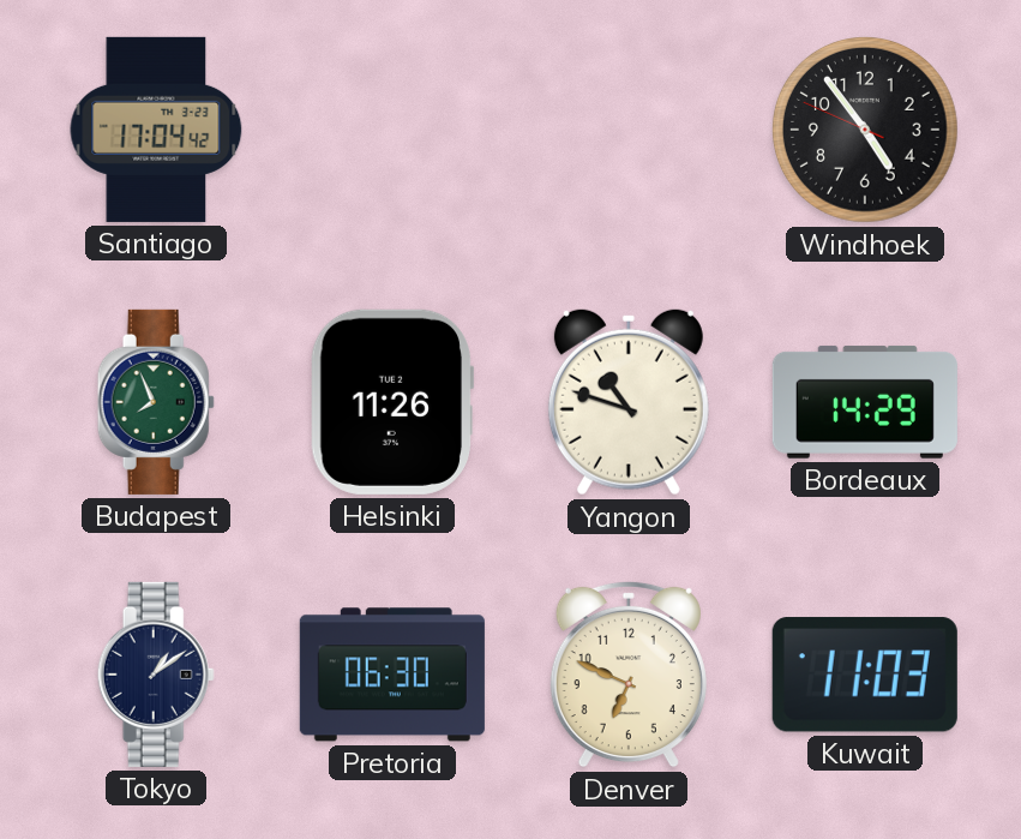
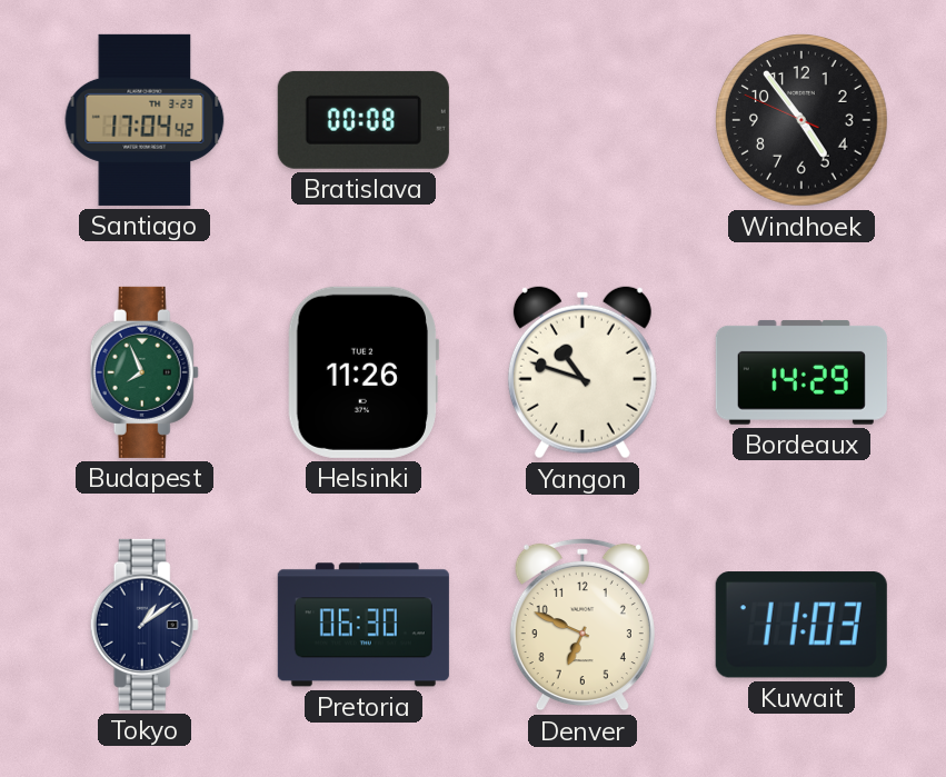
Bratislava: none -> 00:08 (364, 120)
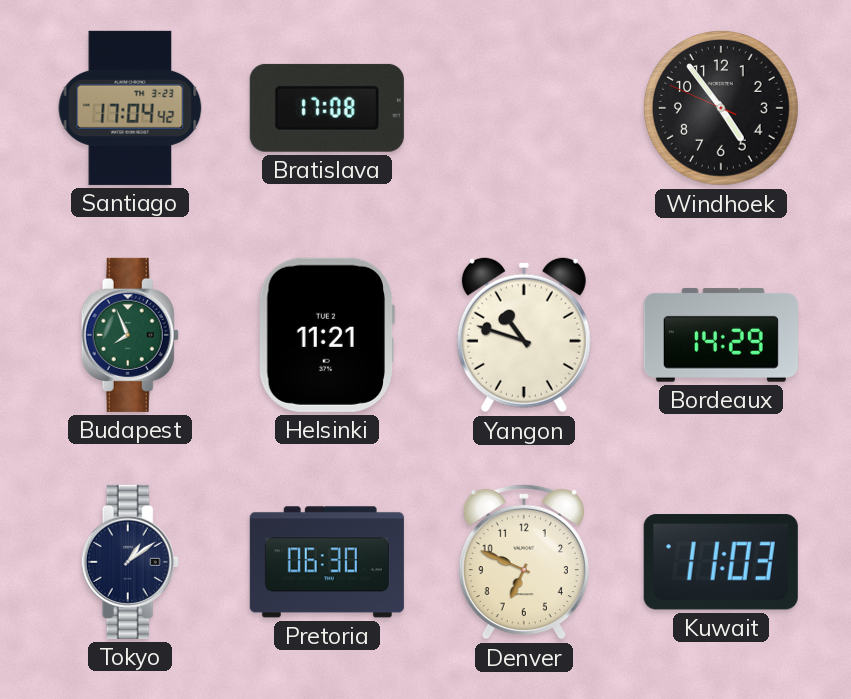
Bratislava: 00:08 -> 17:08 (327, 108)
Helsinki: 11:26 -> 11:21 (327, 335)
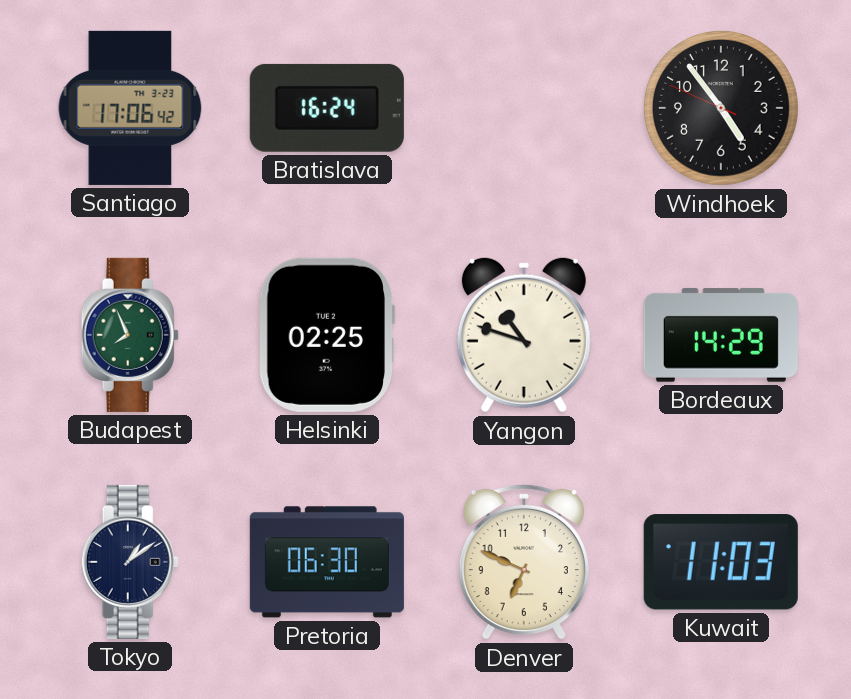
Santiago: 17:04 -> 17:06 (130, 108)
Bratislava: 17:08 -> 16:24 (327, 108)
Helsinki: 11:21 -> 02:25 (327, 335)
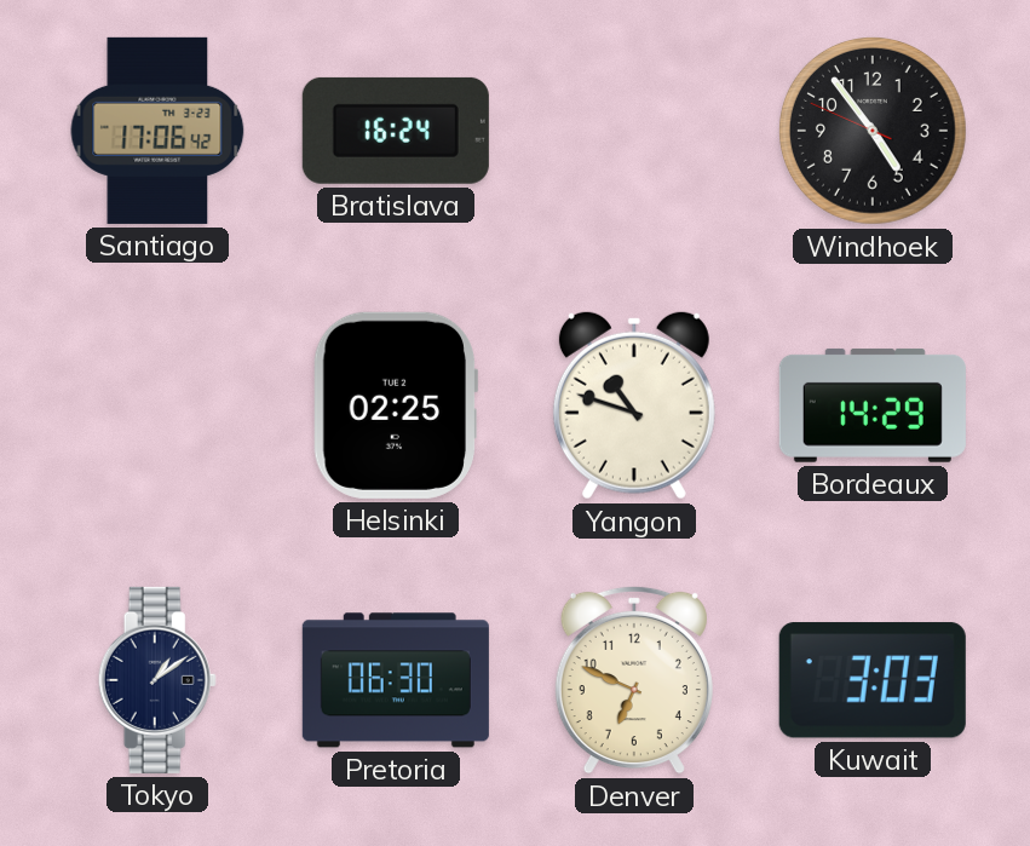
Budapest: 7:56 -> none (130, 335)
Kuwait: 11:03 -> 3:03 (873, 680)
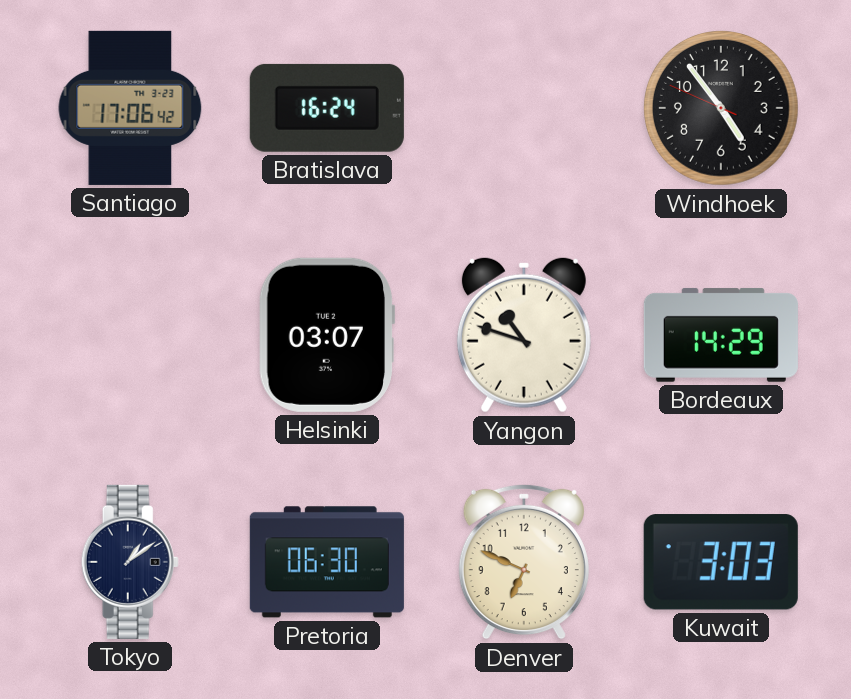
Helsinki: 02:25 -> 03:07 (327, 335)
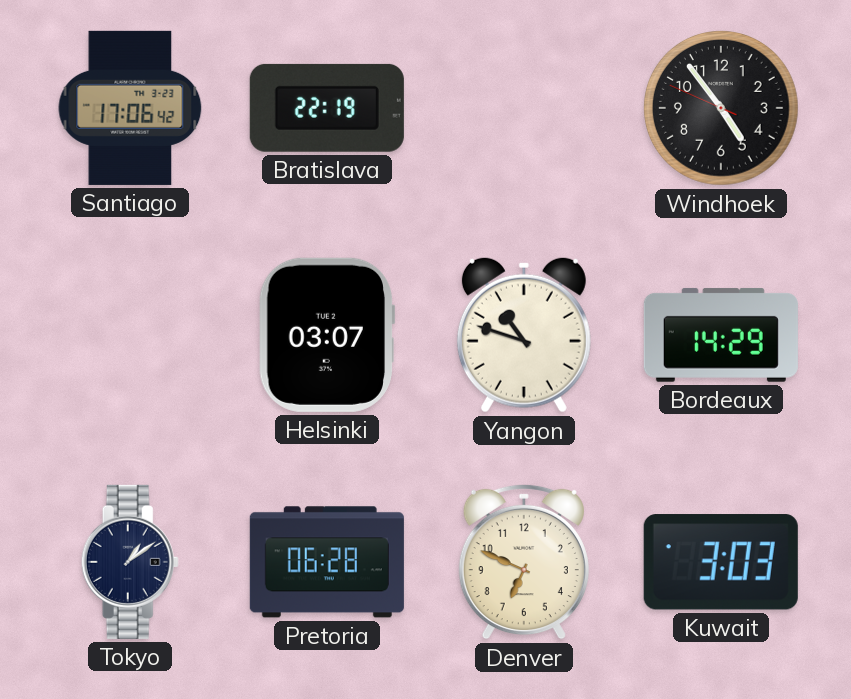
Bratislava: 16:24 -> 22:19 (327, 108)
Pretoria: 06:30 -> 06:28 (327, 562)
